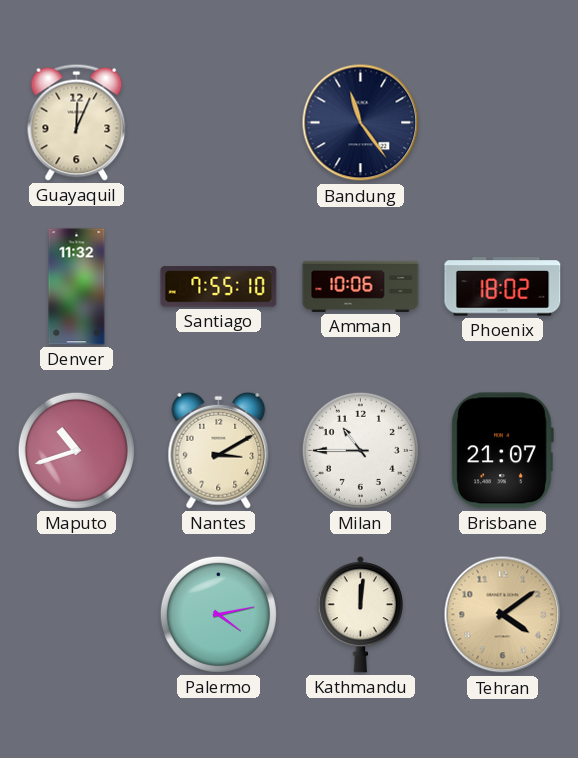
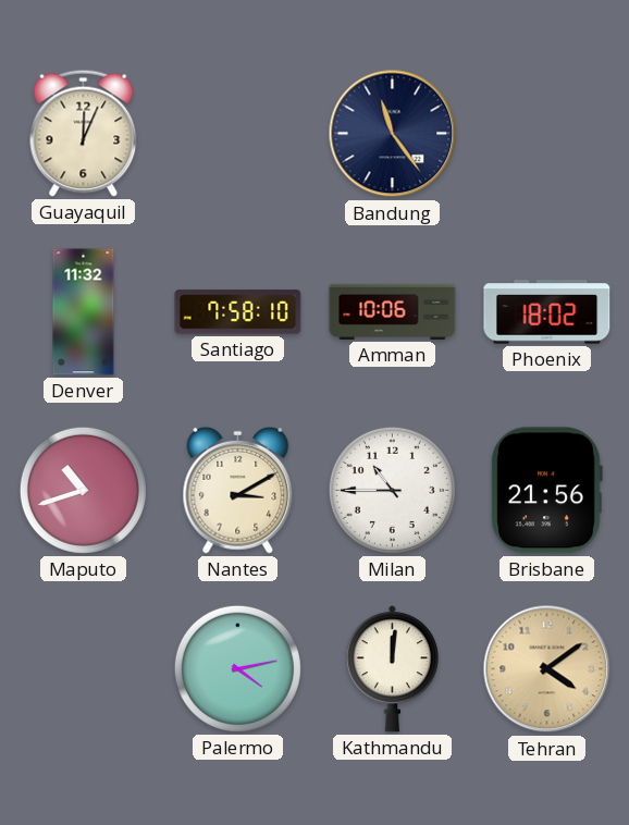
Santiago: 7:55 -> 7:58 (238, 312)
Brisbane: 21:07 -> 21:56 (546, 491)
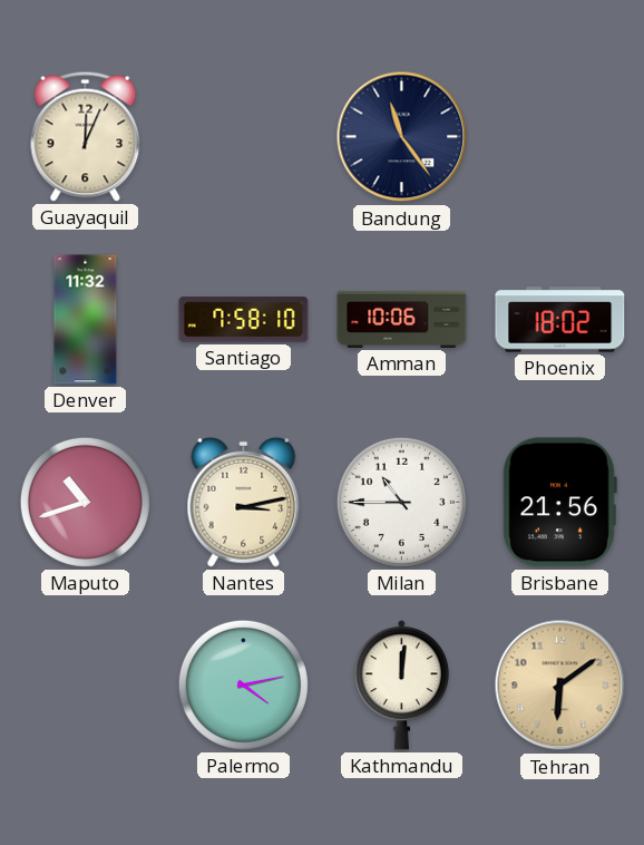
Nantes: 3:10 -> 3:13 (244, 502)
Tehran: 4:09 -> 6:09 (560, 686)
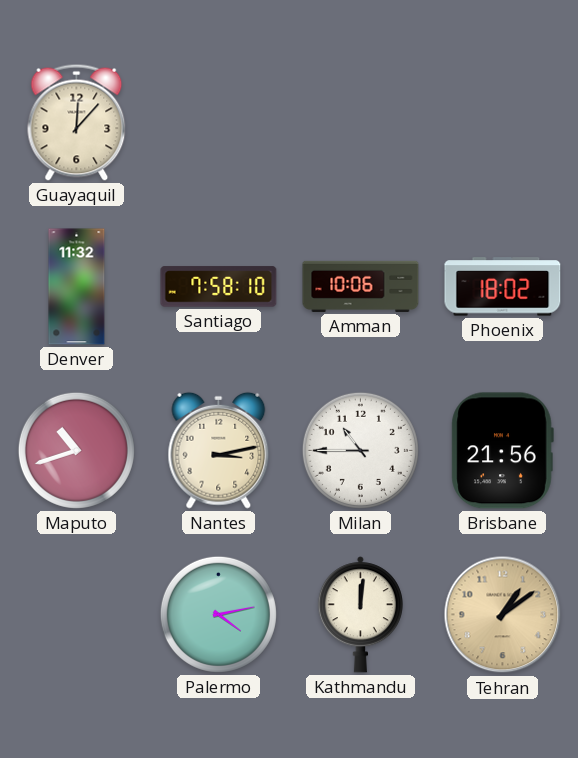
Guayaquil: 12:04 -> 12:07 (77, 122)
Bandung: 11:24 -> none (402, 137)
Tehran: 6:09 -> 1:09 (503, 615)
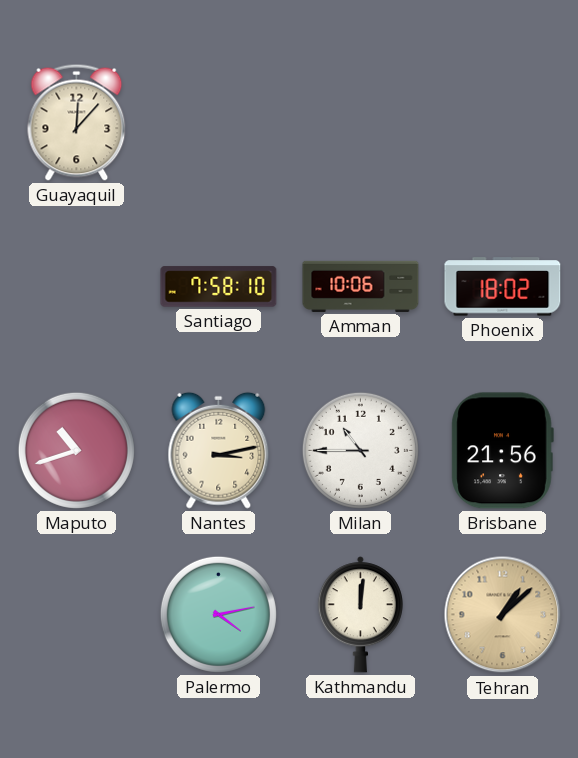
Denver: 11:32 -> none (77, 287)
Tehran: 1:09 -> 1:08 (503, 615)
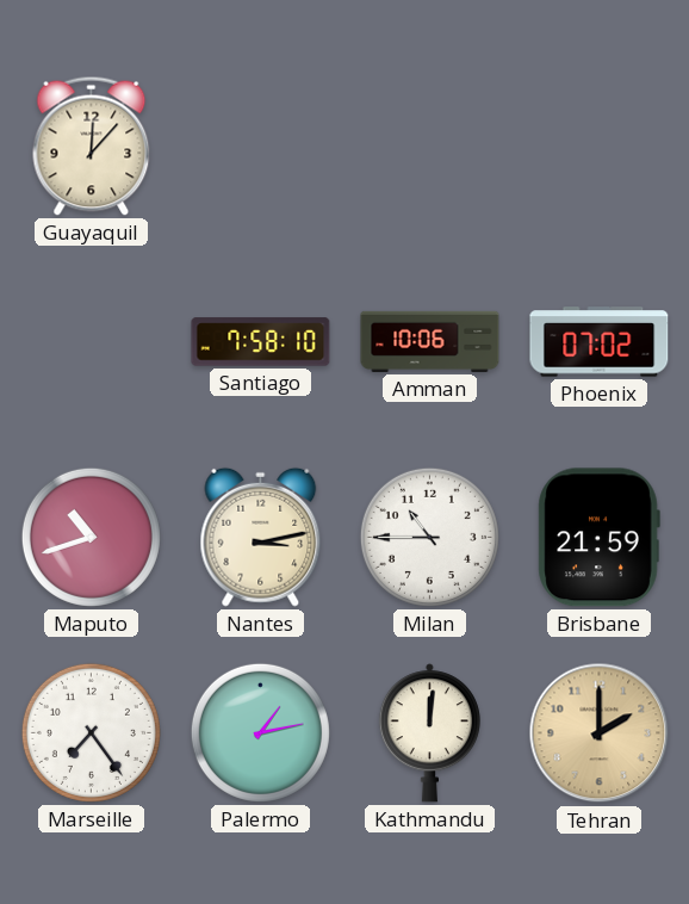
Phoenix: 18:02 -> 07:02 (600, 342)
Brisbane: 21:56 -> 21:59 (598, 538)
Marseille: none -> 7:24 (91, 732)
Palermo: 4:13 -> 1:13 (260, 732)
Tehran: 1:08 -> 2:00 (600, 733)
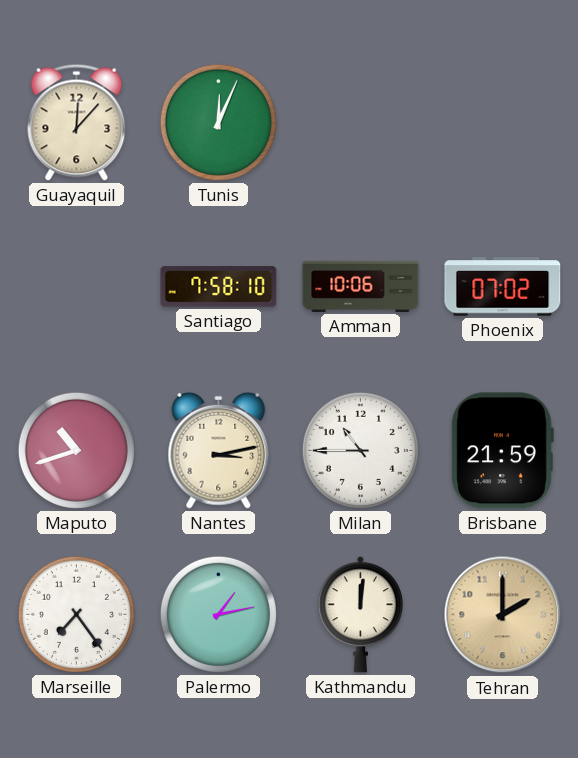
Tunis: none -> 12:04 (218, 122)
